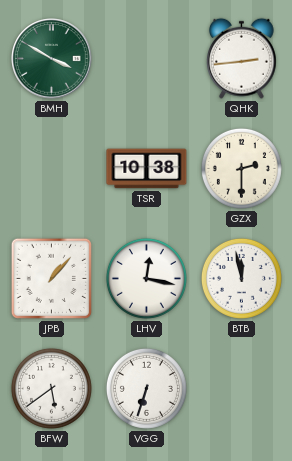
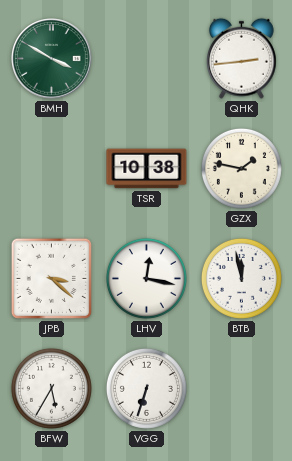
GZX: 2:30 -> 1:47 (241, 168)
JPB: 1:07 -> 3:22 (51, 278)
BFW: 5:39 -> 5:35 (51, 388)
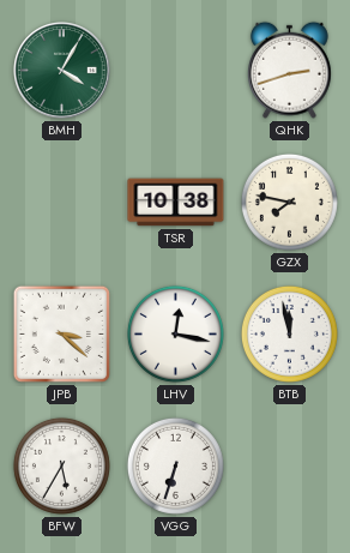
BMH: 3:50 -> 4:05 (62, 71)
QHK: 2:44 -> 2:42 (290, 70)
GZX: 1:47 -> 7:47 (289, 202)
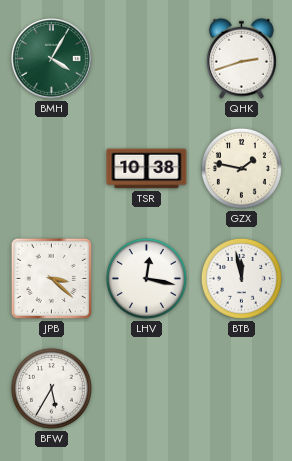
GZX: 7:47 -> 1:47 (241, 168)
VGG: 6:33 -> none (175, 465)
